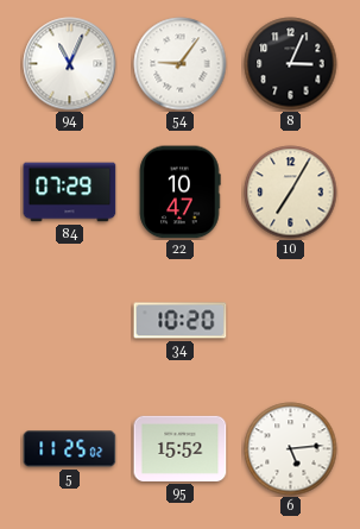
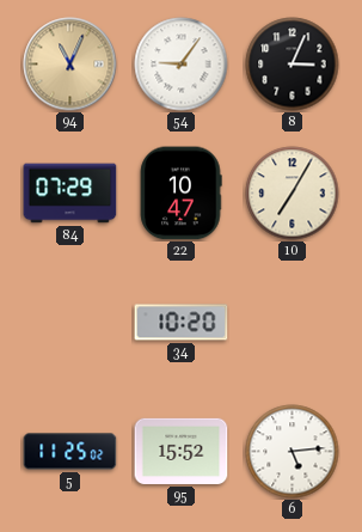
94 dial: white -> champagne (70, 65)
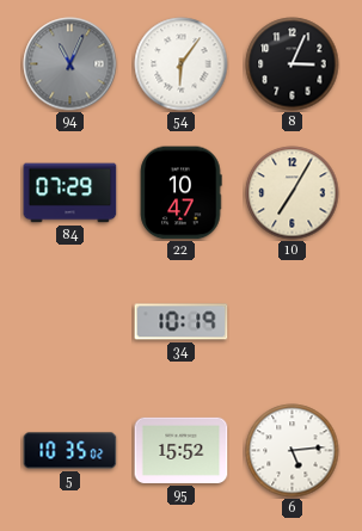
94 dial: champagne -> grey (70, 64)
54: 9:06 -> 6:06 (182, 64)
34: 10:20 -> 10:19 (182, 322)
5: 11:25 -> 10:35 (70, 451)
